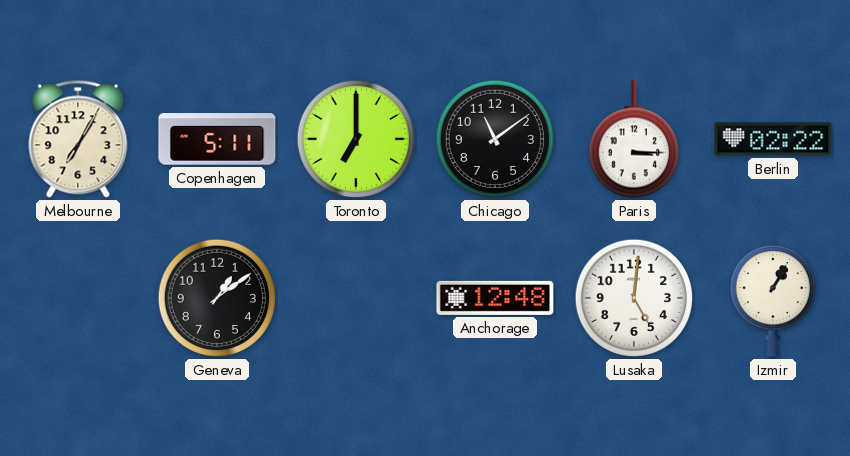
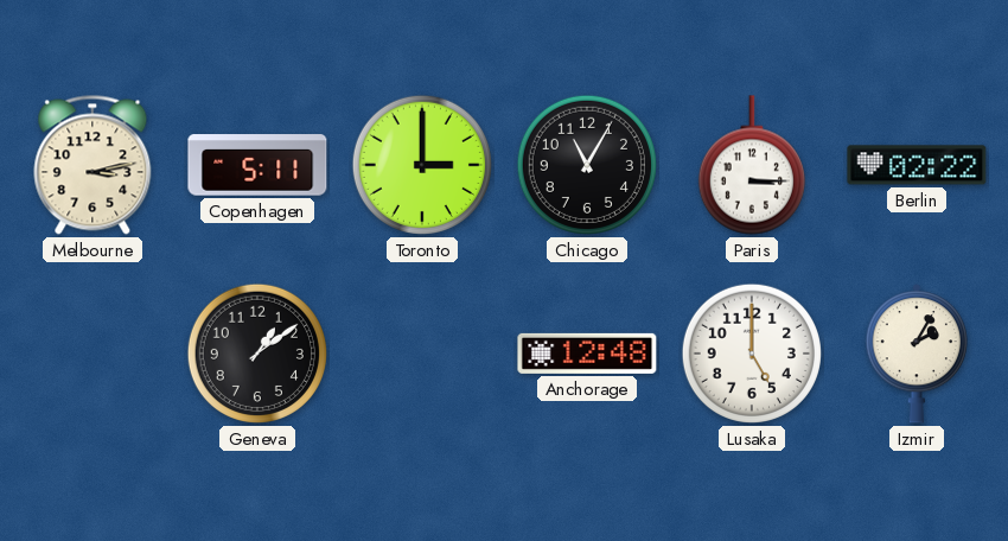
Melbourne: 7:05 -> 3:13 (92, 165)
Toronto: 7:00 -> 3:00 (422, 165)
Chicago: 11:09 -> 11:05 (587, 165)
Lusaka: 5:01 -> 5:00 (752, 354)
Izmir: 1:05 -> 2:05 (916, 354)
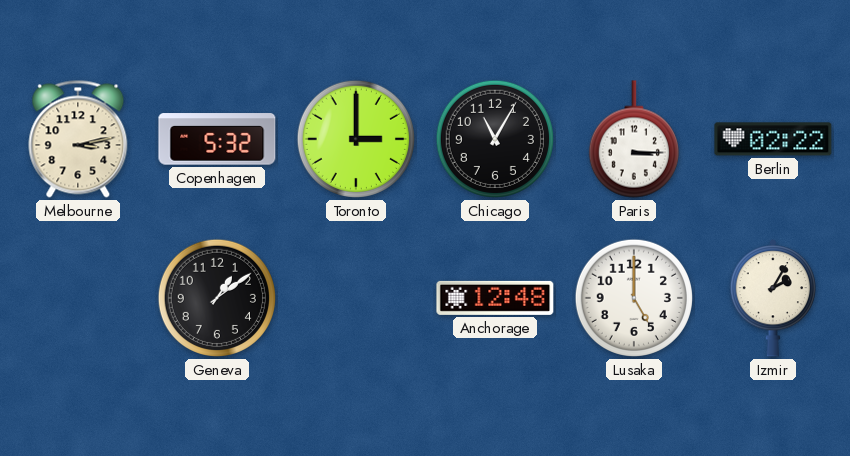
Copenhagen: 5:11 -> 5:32 (217, 139)
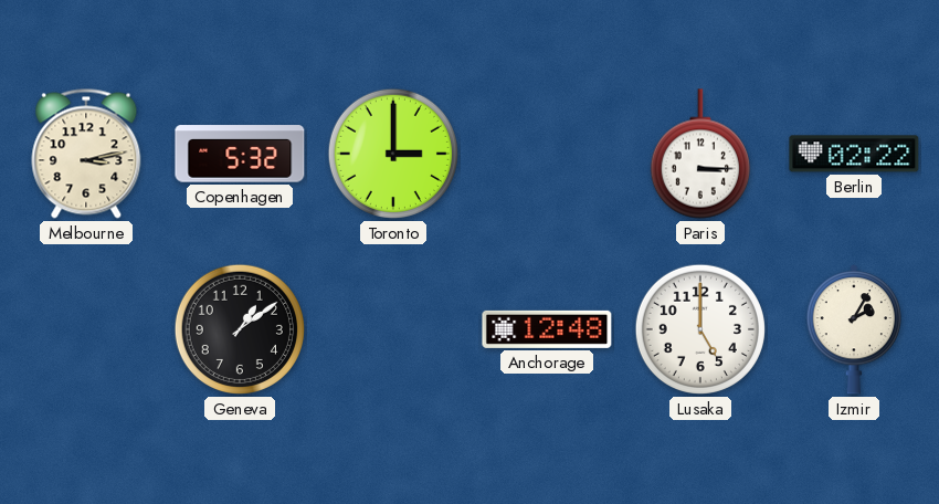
Chicago: 11:05 -> none (495, 139)
